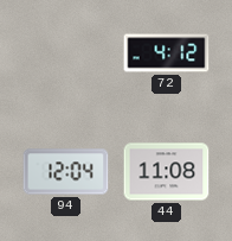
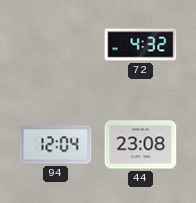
72: 4:12 -> 4:32 (141, 45)
44: 11:08 -> 23:08 (141, 145)
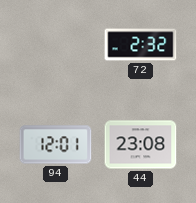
72: 4:32 -> 2:32 (141, 45)
94: 12:04 -> 12:01 (56, 145)
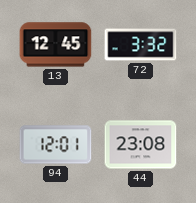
13: none -> 12:45 (56, 45)
72: 2:32 -> 3:32 (141, 45)
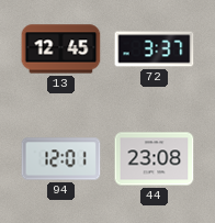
72: 3:32 -> 3:37 (155, 49)
